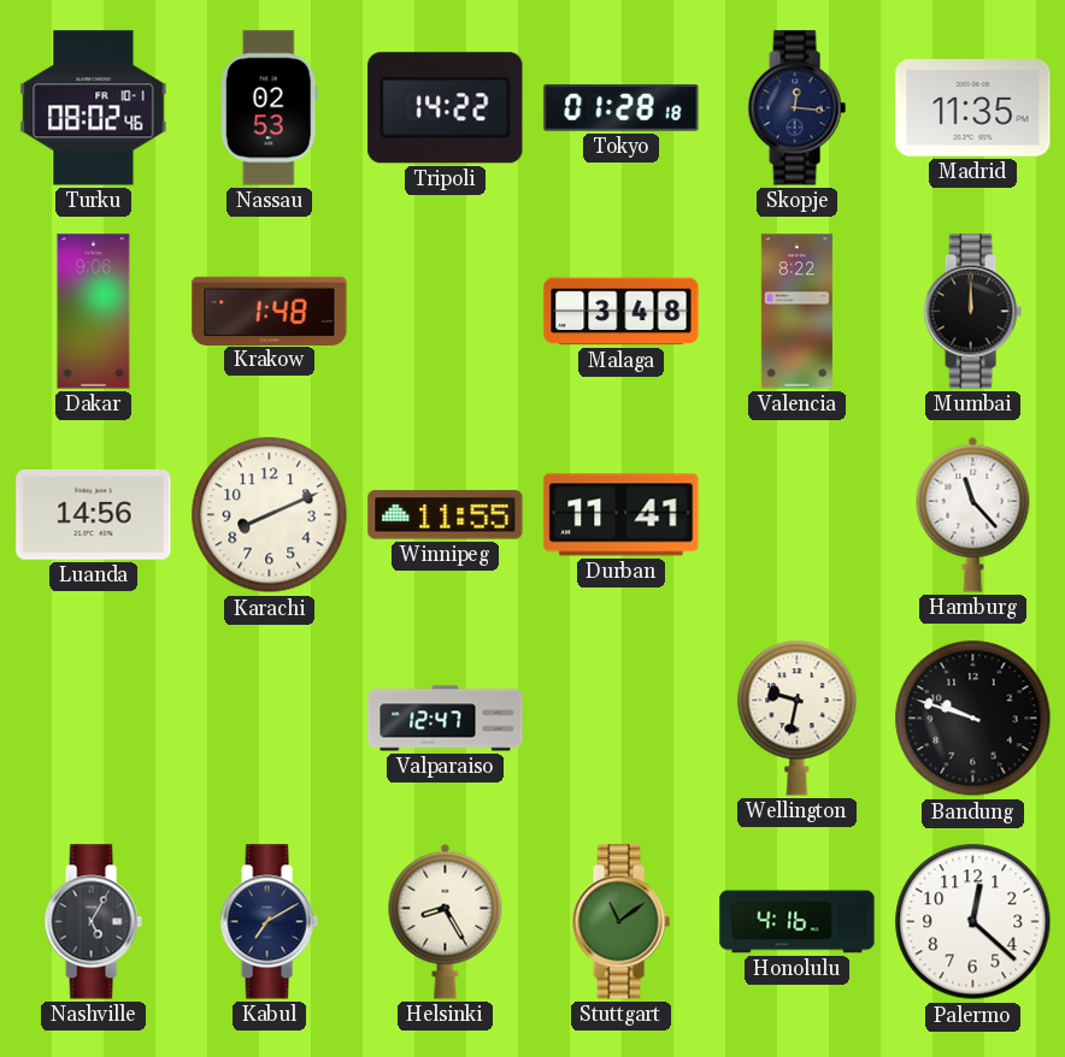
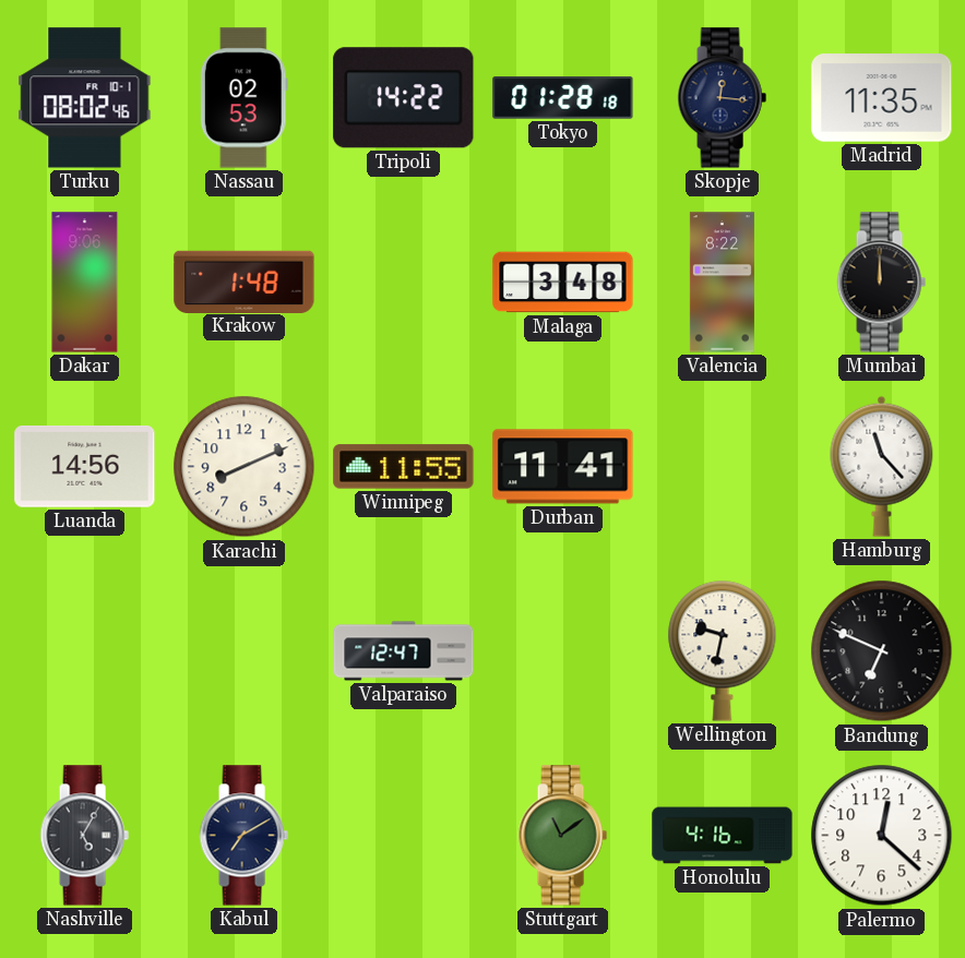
Bandung: 9:48 -> 6:49 (882, 651)
Helsinki: 8:25 -> none (446, 921)
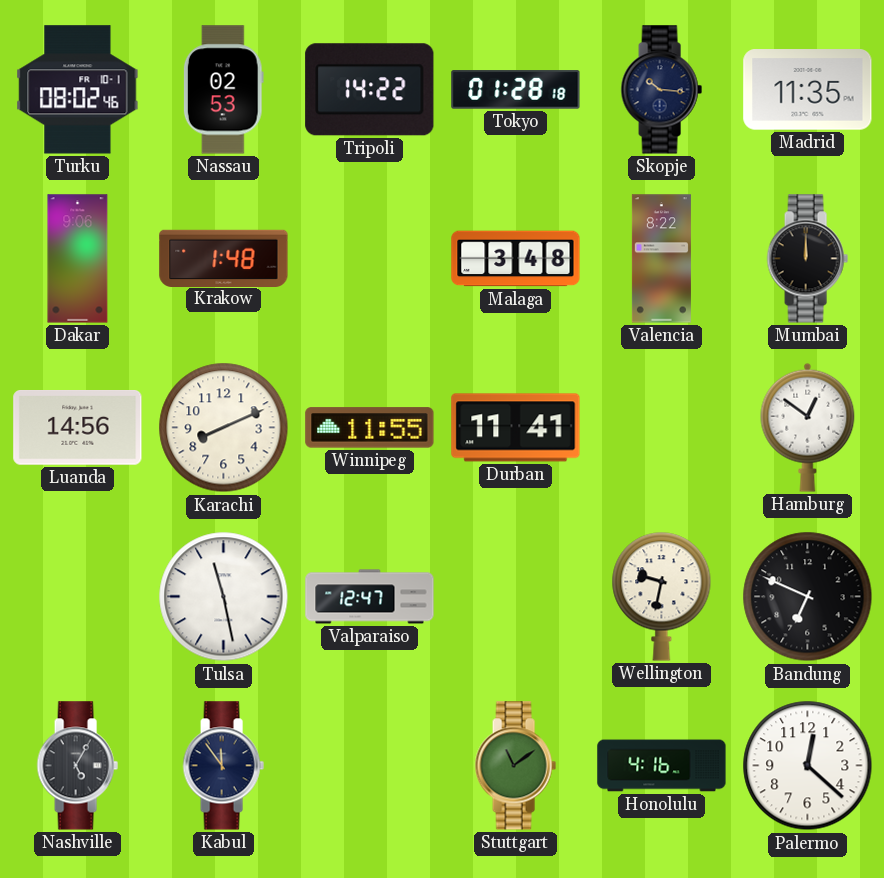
Skopje: 12:16 -> 10:16 (661, 90)
Hamburg: 11:23 -> 12:51 (808, 427)
Tulsa: none -> 11:28 (224, 597)
Kabul: 7:10 -> 11:54 (223, 766)
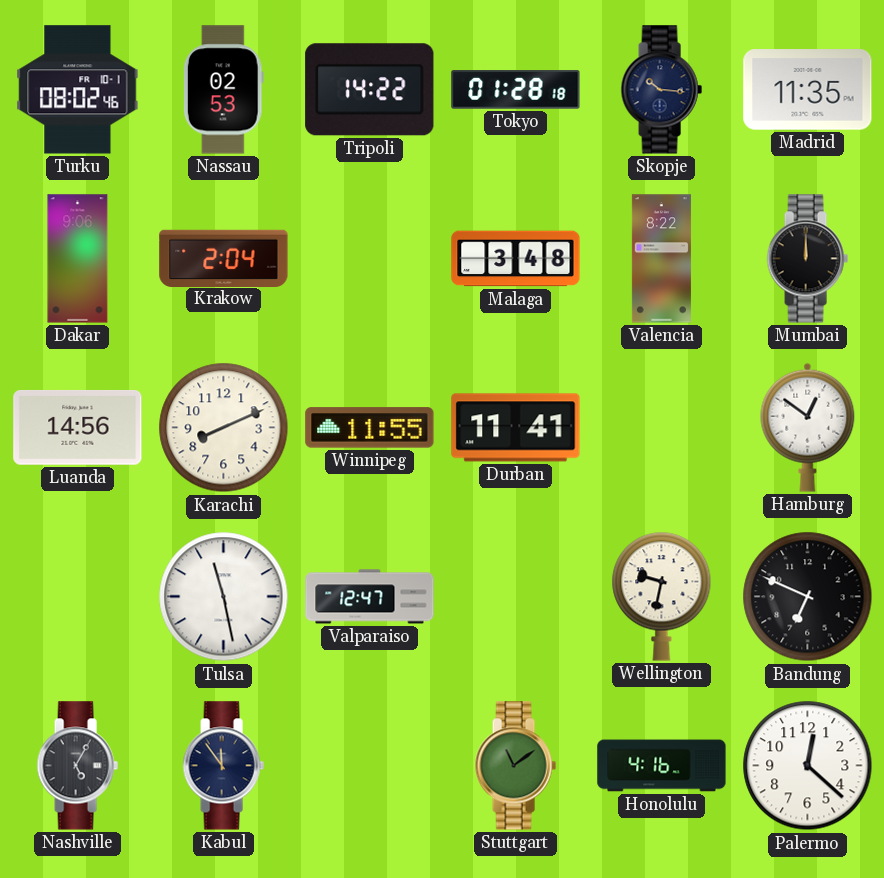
Krakow: 1:48 -> 2:04 (224, 258)
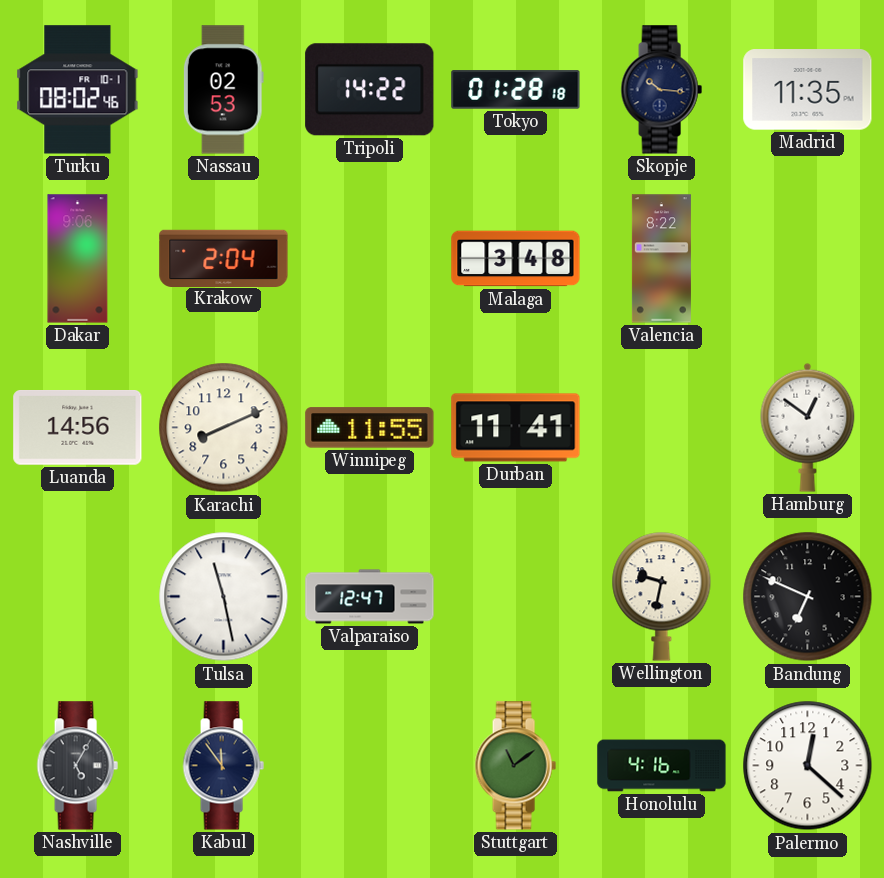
Mumbai: 12:00 -> none (807, 259)
